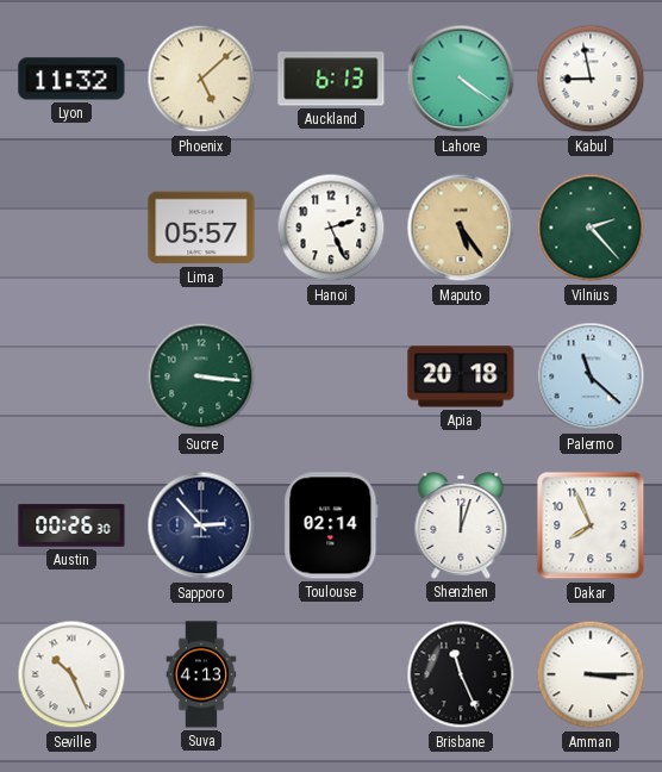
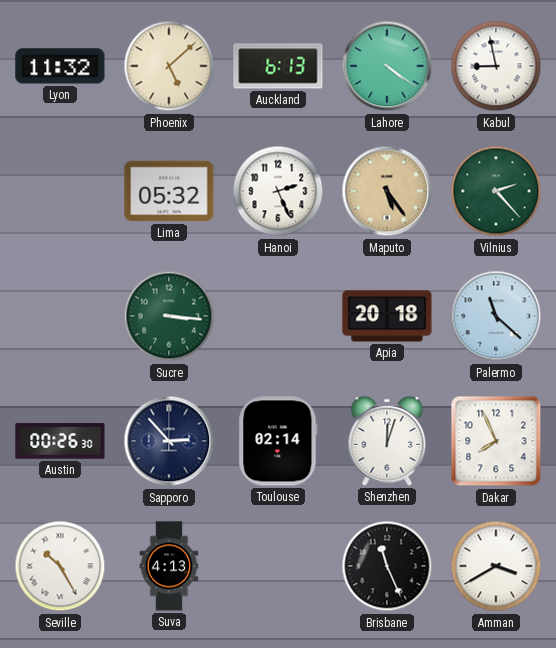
Lima: 05:57 -> 05:32 (169, 191)
Seville: 10:26 -> 10:25 (60, 566)
Amman: 3:15 -> 3:40 (496, 566)
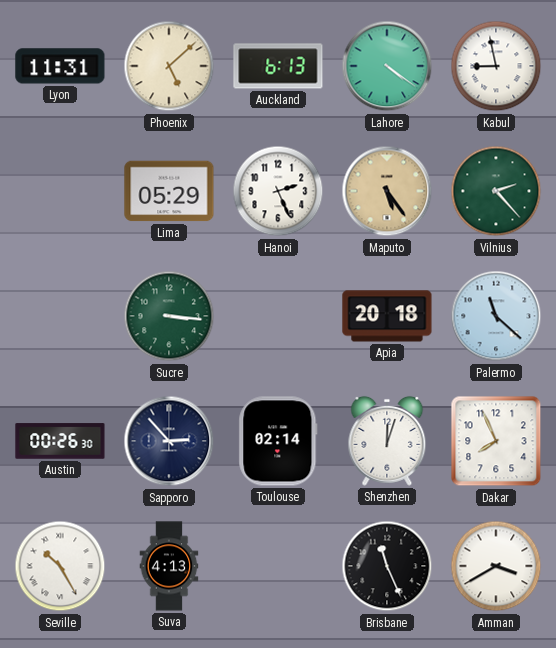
Lyon: 11:32 -> 11:31 (60, 66)
Lima: 05:32 -> 05:29 (169, 191)
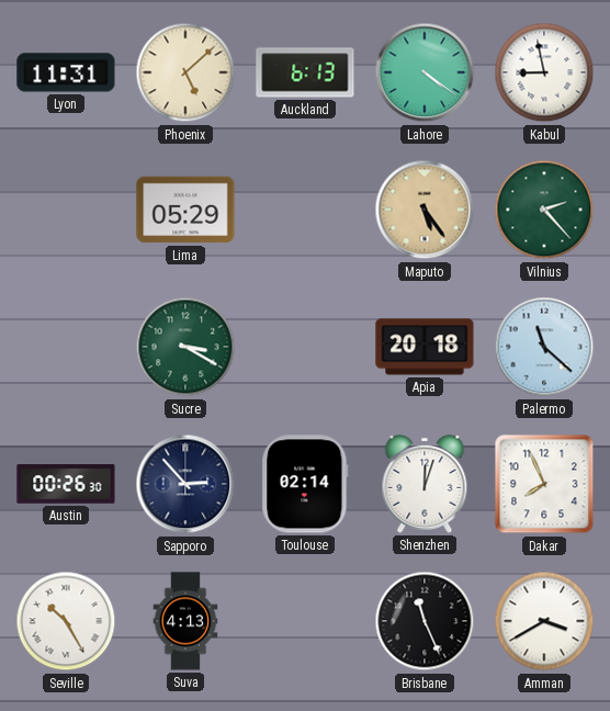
Hanoi: 2:26 -> none (278, 191)
Sucre: 3:16 -> 3:20 (185, 347)
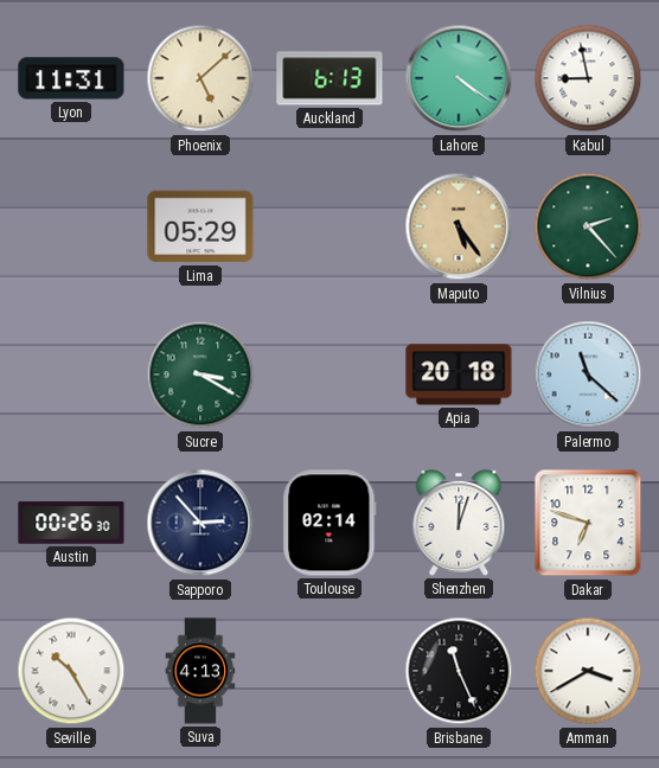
Dakar: 7:56 -> 6:48 (588, 523)
